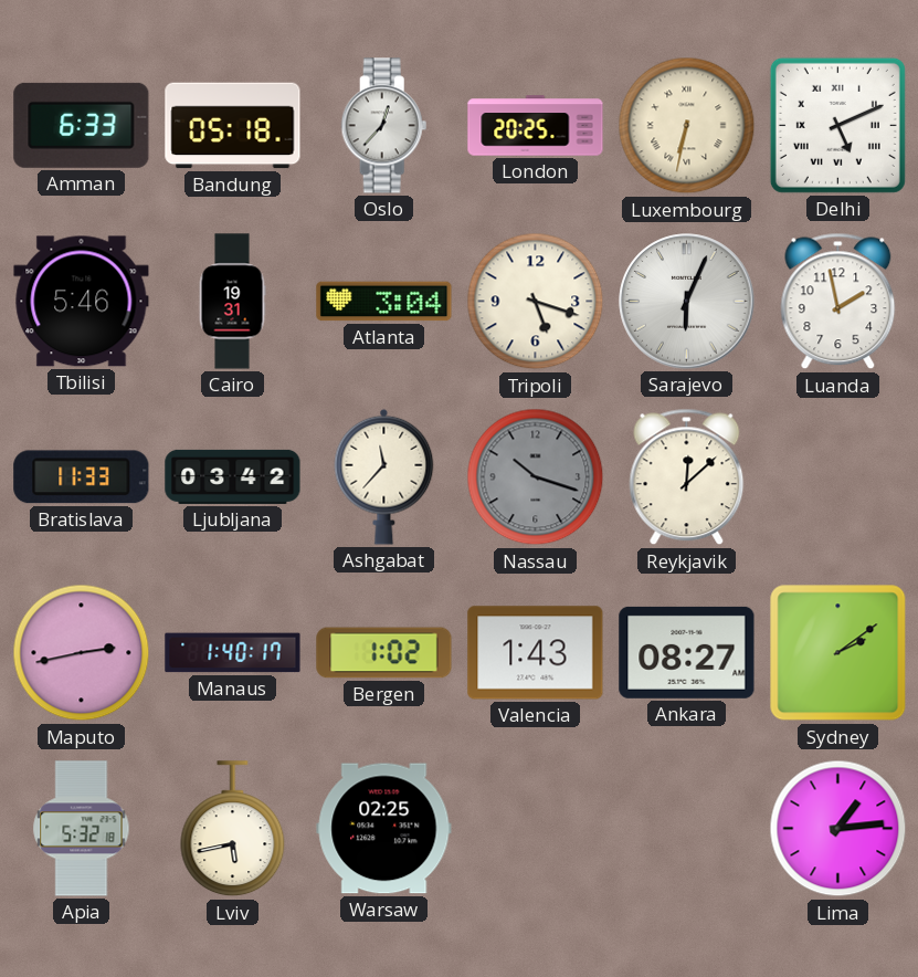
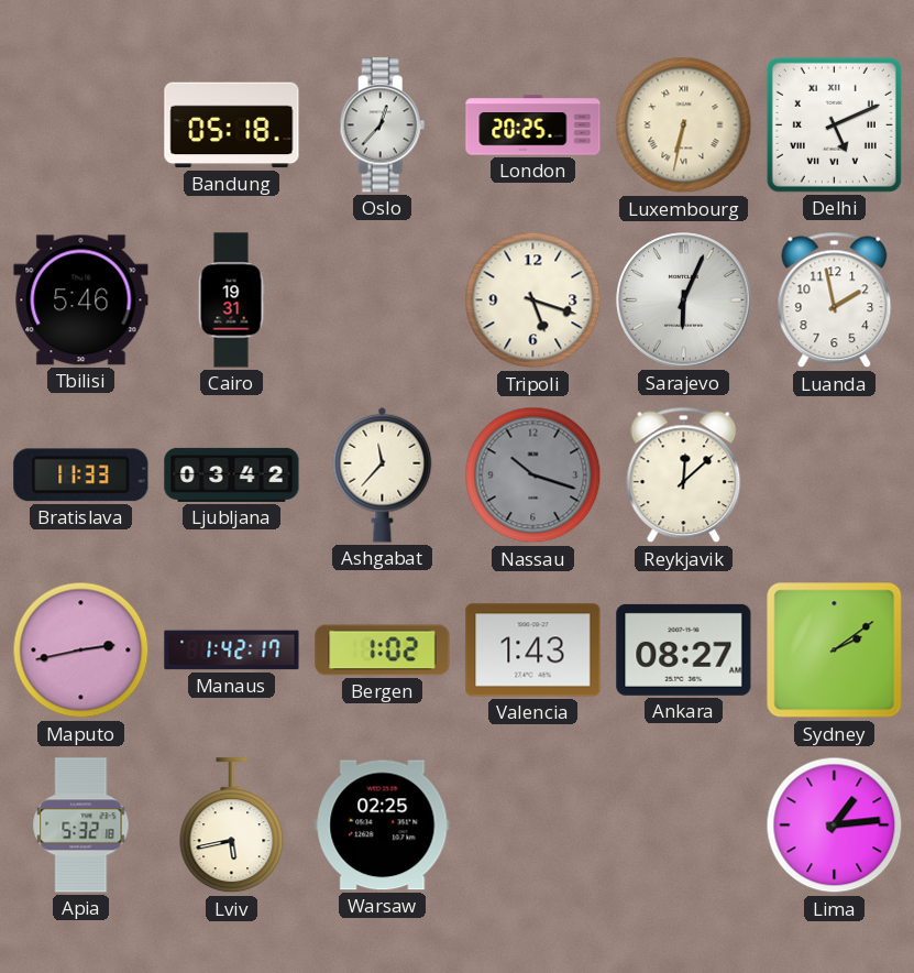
Amman: 6:33 -> none (82, 125)
Atlanta: 3:04 -> none (384, 302)
Manaus: 1:40 -> 1:42 (232, 651)
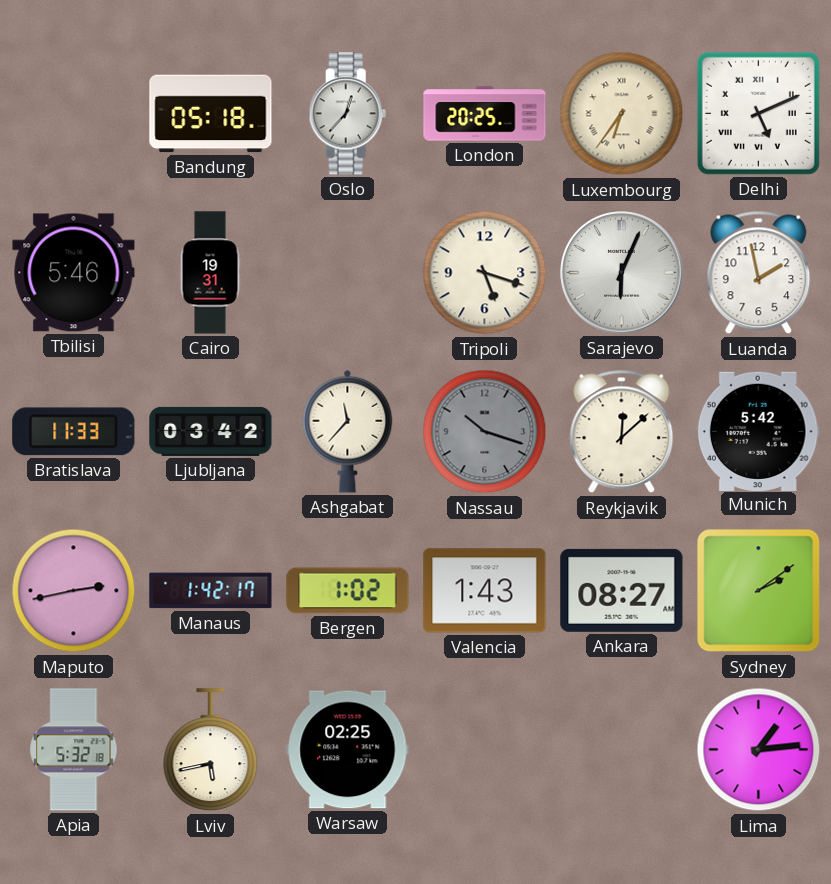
Luxembourg: 6:32 -> 6:36 (622, 114)
Munich: none -> 5:42 (758, 431)
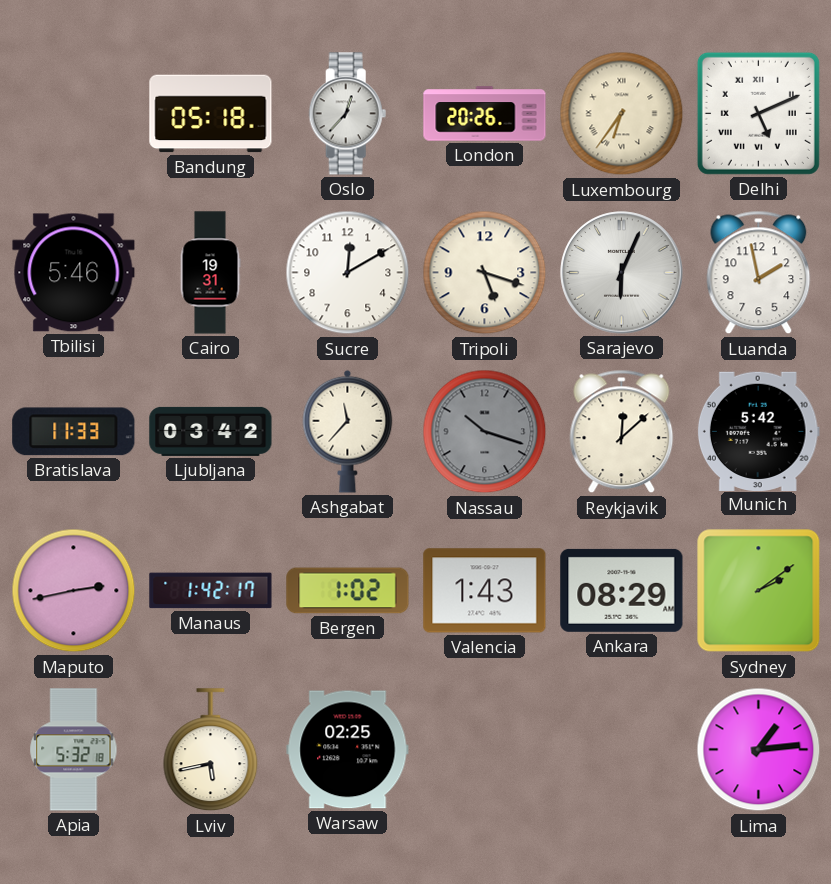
London: 20:25 -> 20:26 (485, 114)
Sucre: none -> 12:10 (348, 273)
Ankara: 08:27 -> 08:29 (622, 590)
